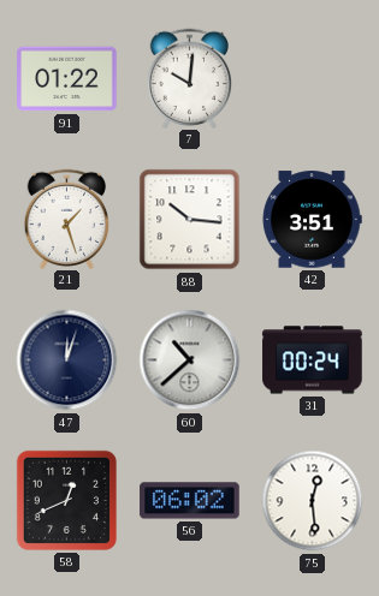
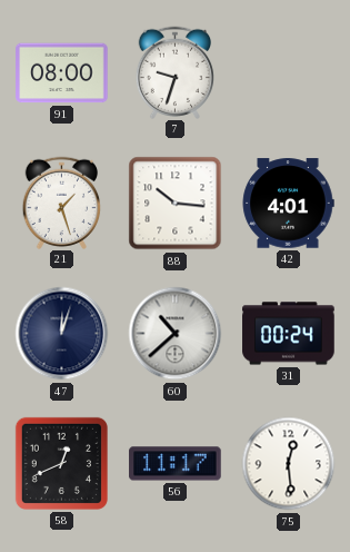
91: 01:22 -> 08:00 (62, 73)
7: 10:01 -> 9:33 (176, 72)
42: 3:51 -> 4:01 (288, 204)
56: 06:02 -> 11:17 (176, 464)
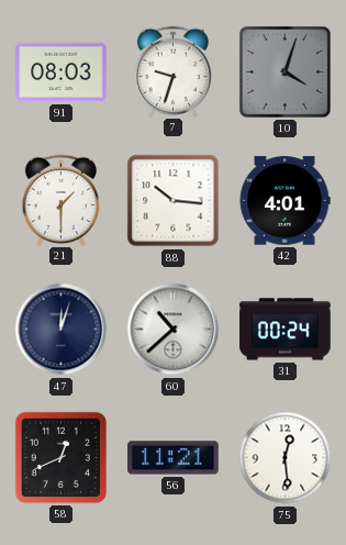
91: 08:00 -> 08:03 (62, 73)
10: none -> 4:03 (284, 71)
21: 1:27 -> 1:30 (62, 200)
56: 11:17 -> 11:21 (174, 458)
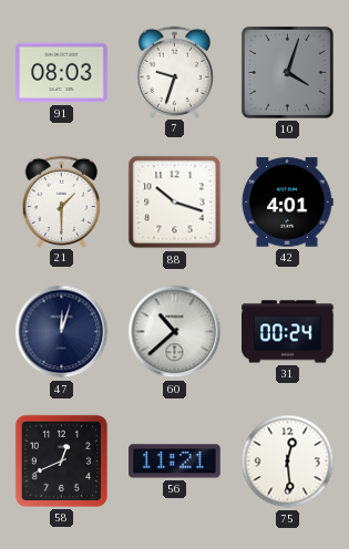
88: 10:16 -> 10:18 (175, 203)
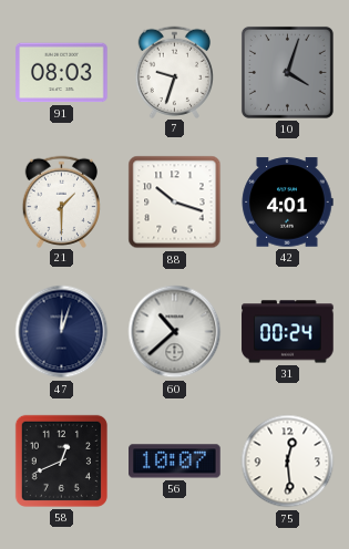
56: 11:21 -> 10:07 (175, 462)
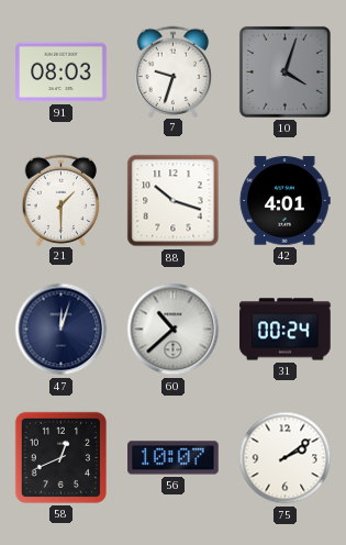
75: 12:29 -> 2:09 (286, 458)
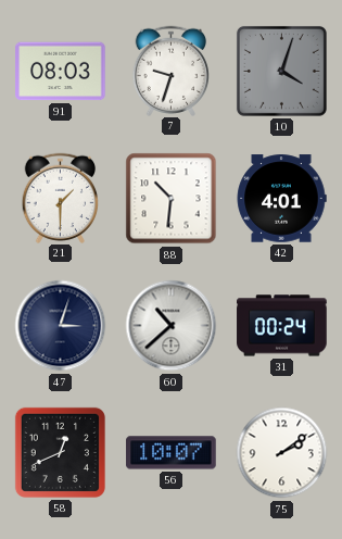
88: 10:18 -> 10:31 (172, 199)
47: 12:03 -> 3:03 (61, 326)
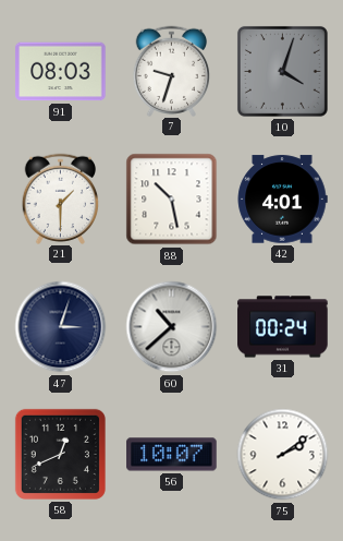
88: 10:31 -> 10:28 (172, 200)
